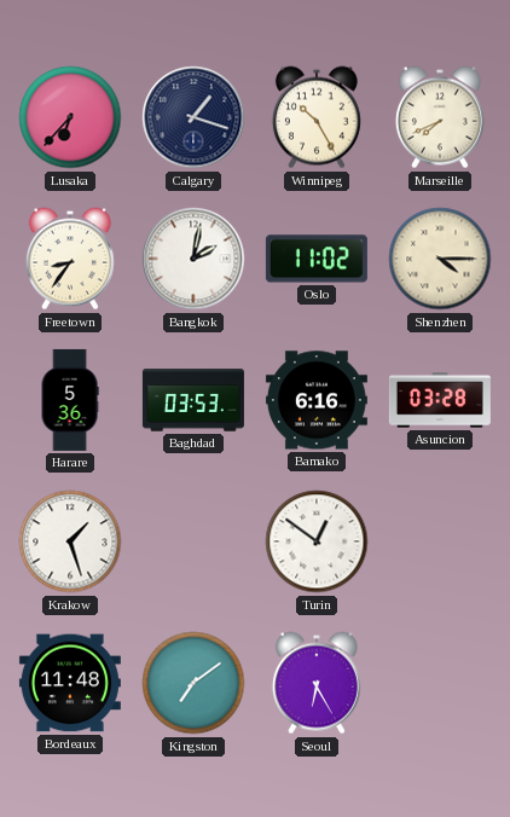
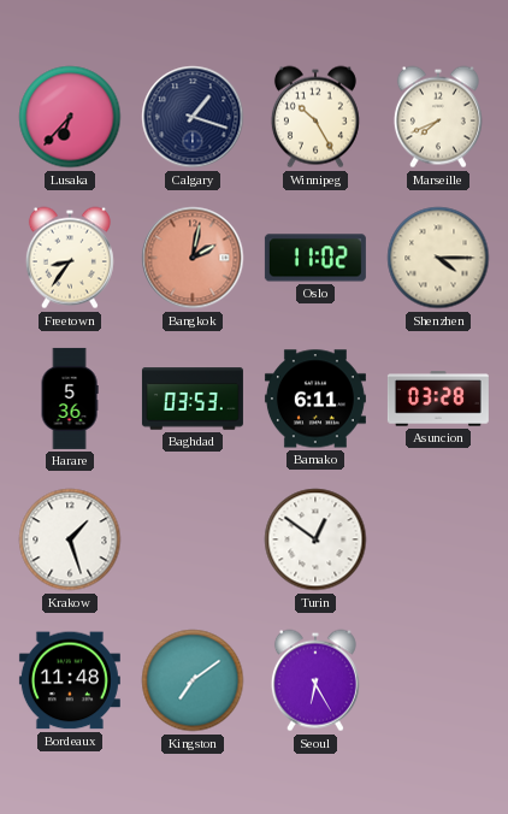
Bangkok dial: white -> salmon (193, 258)
Bamako: 6:16 -> 6:11 (315, 399)
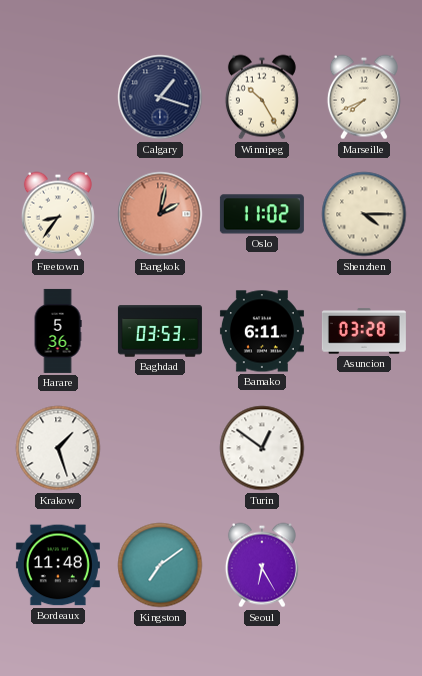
Lusaka: 6:37 -> none (70, 117)
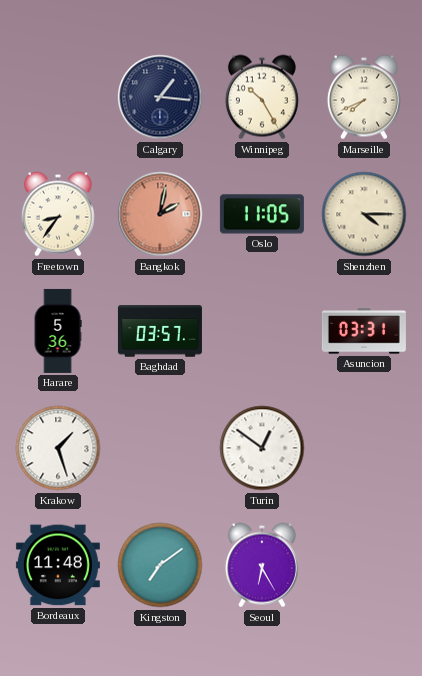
Calgary: 1:18 -> 1:16 (160, 97)
Oslo: 11:02 -> 11:05 (262, 214)
Baghdad: 03:53 -> 03:57 (160, 331)
Bamako: 6:11 -> none (262, 331)
Asuncion: 03:28 -> 03:31 (364, 331)
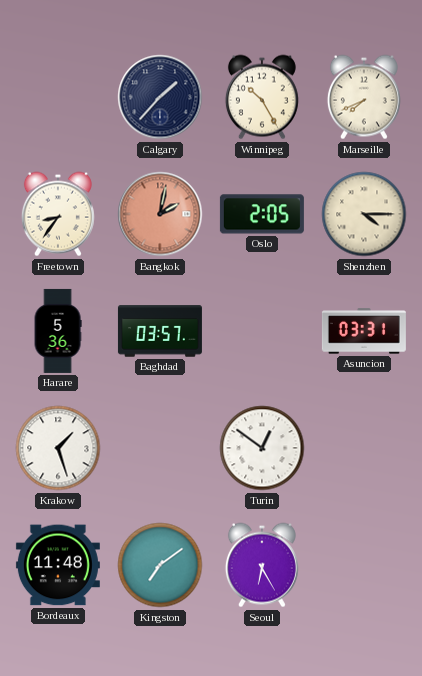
Calgary: 1:16 -> 1:37 (160, 97)
Oslo: 11:05 -> 2:05 (262, 214)
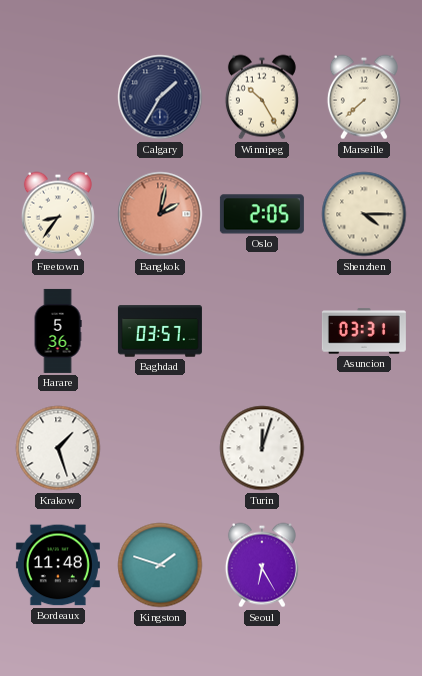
Calgary: 1:37 -> 1:35 (160, 97)
Marseille: 7:41 -> 7:38 (364, 97)
Turin: 12:51 -> 12:03 (262, 448)
Kingston: 7:09 -> 1:48 (160, 565)
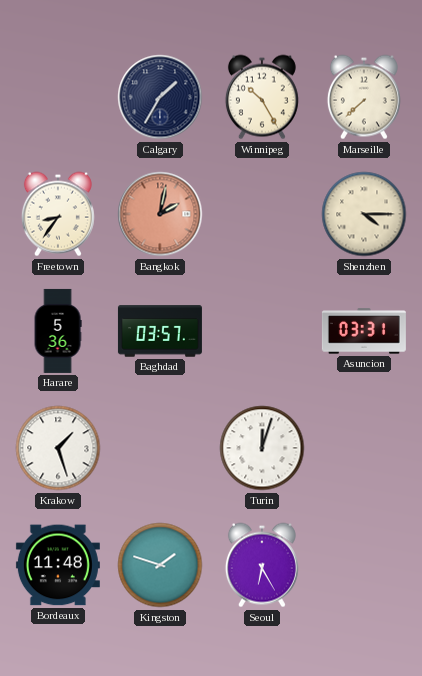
Oslo: 2:05 -> none (262, 214)
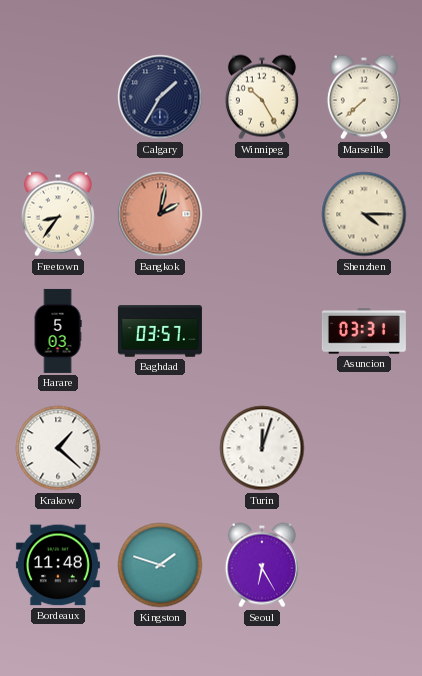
Harare: 5:36 -> 5:03 (58, 331)
Krakow: 1:27 -> 1:22 (58, 448)
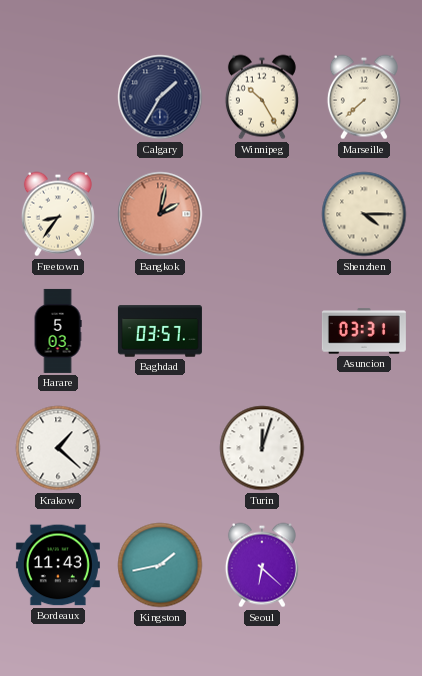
Bordeaux: 11:48 -> 11:43 (58, 565)
Kingston: 1:48 -> 1:43 (160, 565)
Seoul: 6:25 -> 6:22 (262, 565)
